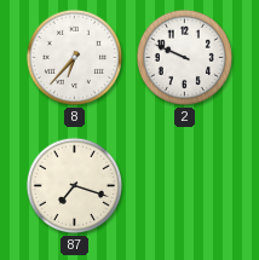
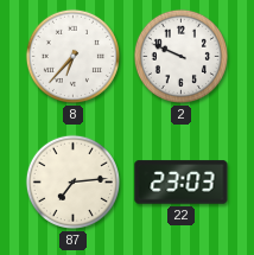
87: 7:18 -> 7:14 (72, 181)
22: none -> 23:03 (182, 183)
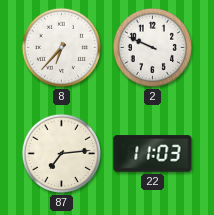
22: 23:03 -> 11:03 (153, 154)
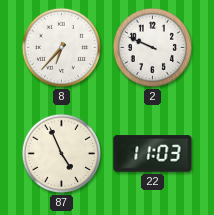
87: 7:14 -> 4:56 (61, 153)
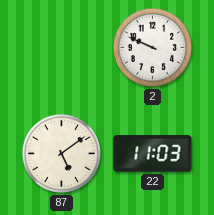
8: 6:37 -> none (61, 47)
87: 4:56 -> 5:09 (61, 153)
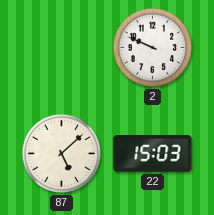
87: 5:09 -> 5:08 (61, 153)
22: 11:03 -> 15:03 (153, 154)
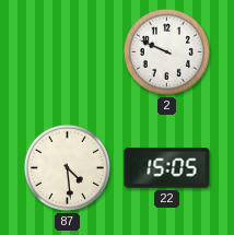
87: 5:08 -> 4:29 (67, 167)
22: 15:03 -> 15:05 (167, 168)
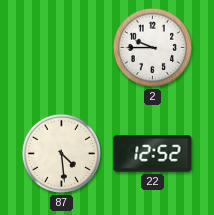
2: 9:49 -> 9:45 (152, 47)
22: 15:05 -> 12:52 (153, 154)
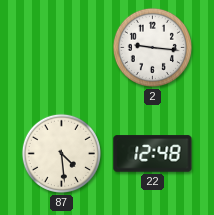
2: 9:45 -> 9:16 (152, 47)
22: 12:52 -> 12:48 (153, 154)
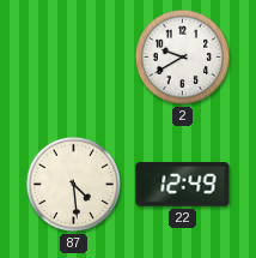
2: 9:16 -> 9:40 (182, 56)
22: 12:48 -> 12:49 (183, 185)
